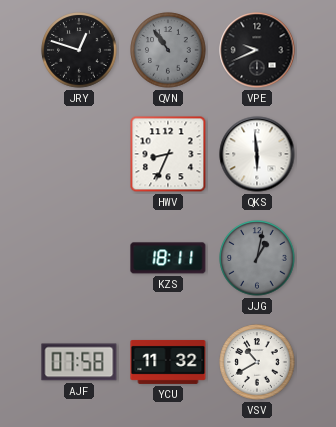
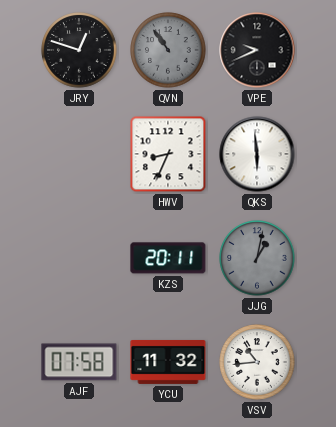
KZS: 18:11 -> 20:11 (168, 258)
VSV: 10:40 -> 10:44 (257, 362)
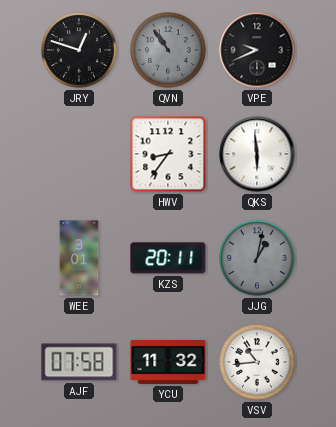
HWV: 8:34 -> 8:36 (168, 154)
WEE: none -> 3:01 (79, 258)
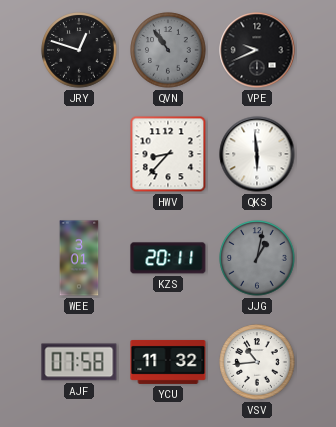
HWV: 8:36 -> 8:37 (168, 154)
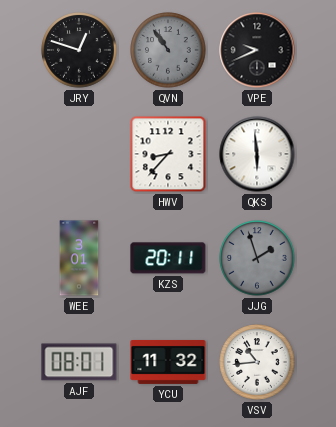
JJG: 1:02 -> 1:57 (257, 258)
AJF: 07:58 -> 08:01 (79, 362)
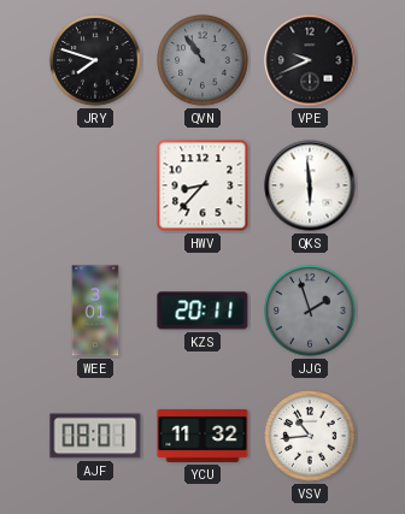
JRY: 12:48 -> 7:48 (95, 60)
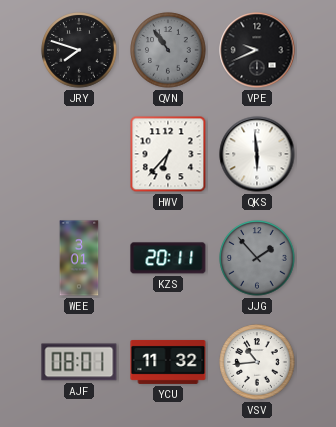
HWV: 8:37 -> 6:37 (168, 154)
JJG: 1:57 -> 1:53 (257, 258)
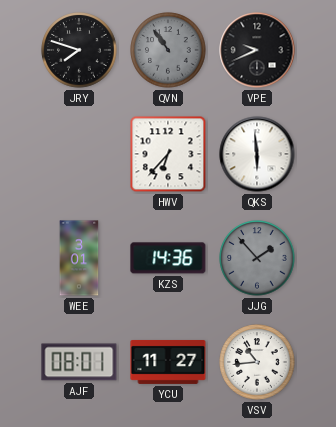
KZS: 20:11 -> 14:36 (168, 258)
YCU: 11:32 -> 11:27 (168, 362)
